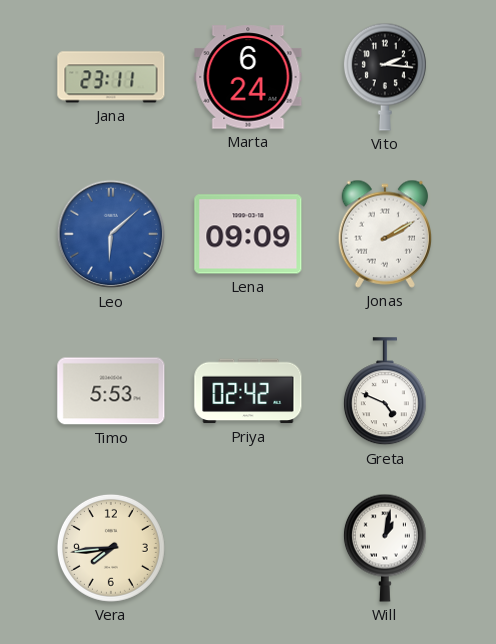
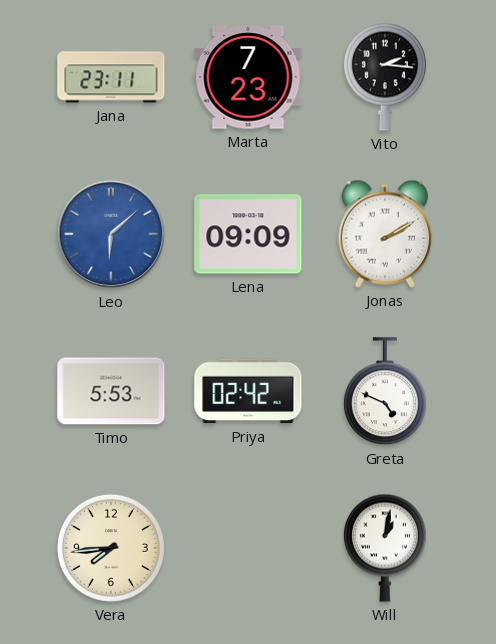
Marta: 6:24 -> 7:23 (248, 77)
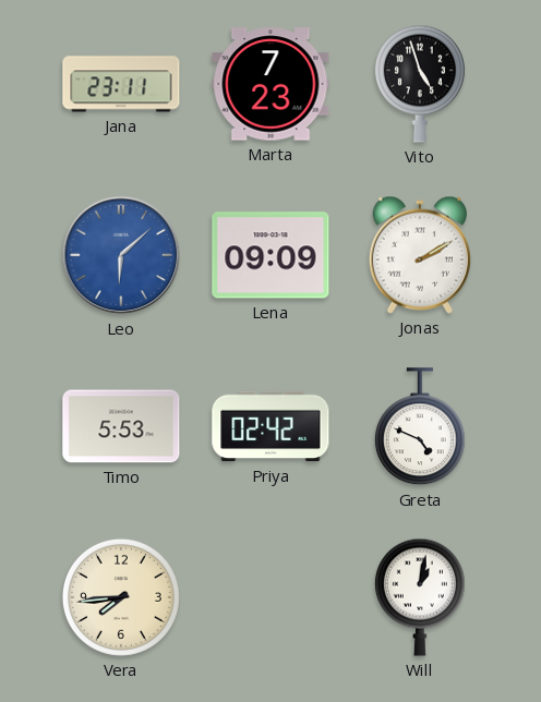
Vito: 2:16 -> 4:57 (420, 84)
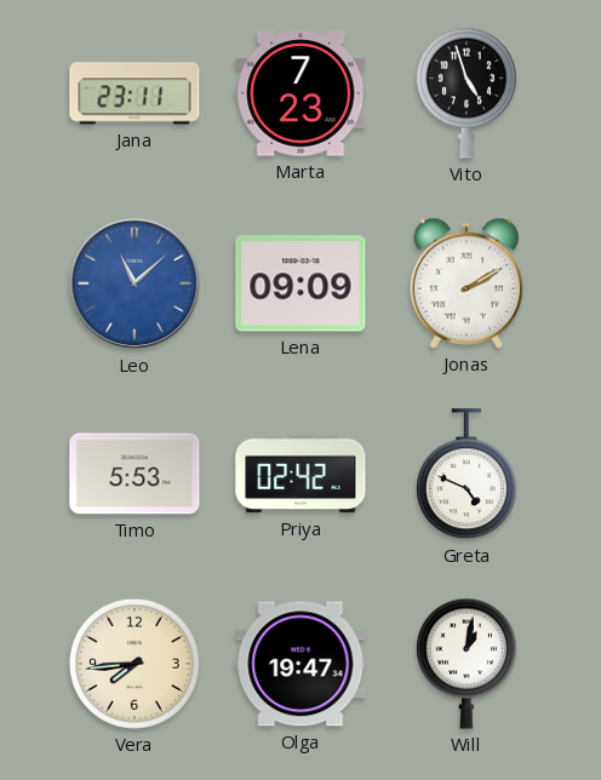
Leo: 6:08 -> 11:08 (134, 283)
Olga: none -> 19:47 (300, 664)
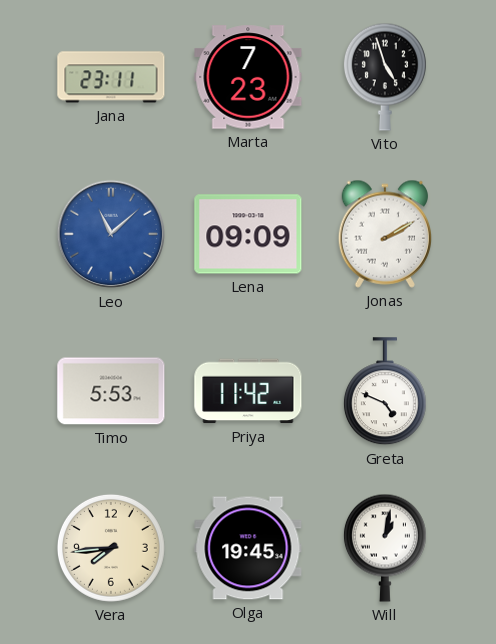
Priya: 02:42 -> 11:42 (248, 391)
Olga: 19:47 -> 19:45 (248, 548)
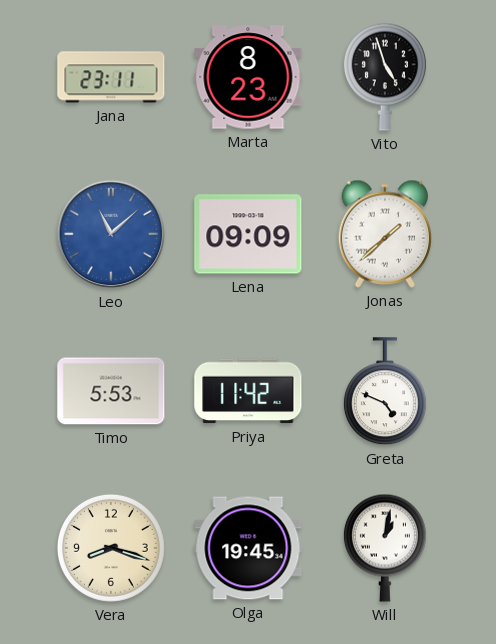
Marta: 7:23 -> 8:23 (248, 77)
Jonas: 2:10 -> 1:38 (384, 234)
Vera: 7:44 -> 8:18 (111, 548)
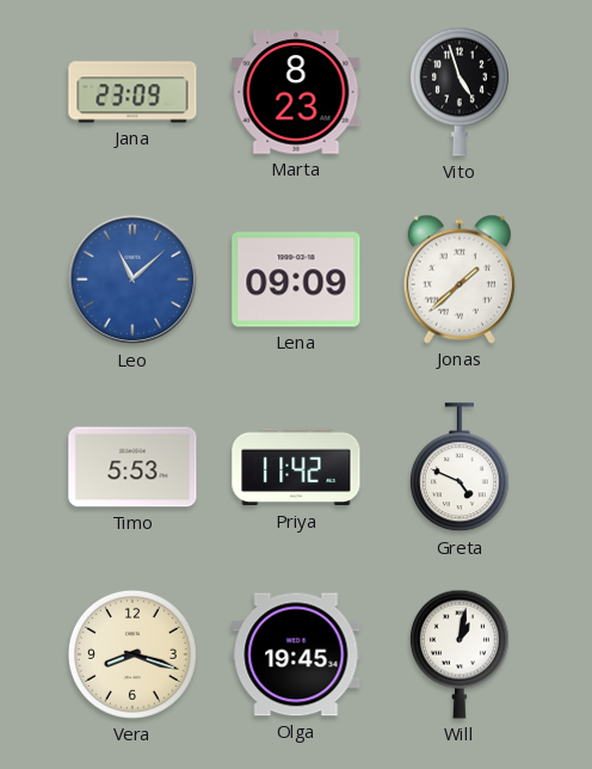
Jana: 23:11 -> 23:09 (132, 92)
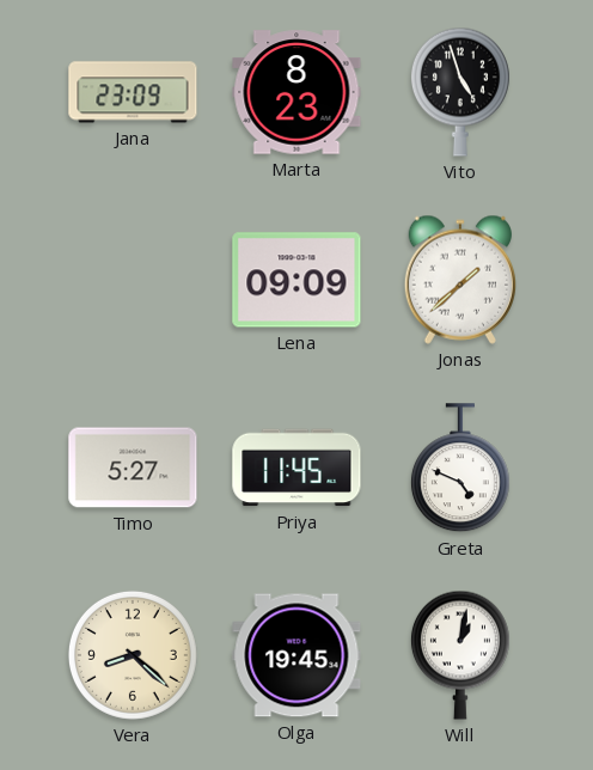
Leo: 11:08 -> none (132, 279)
Timo: 5:53 -> 5:27 (133, 467)
Priya: 11:42 -> 11:45 (296, 467)
Vera: 8:18 -> 8:22 (133, 655)
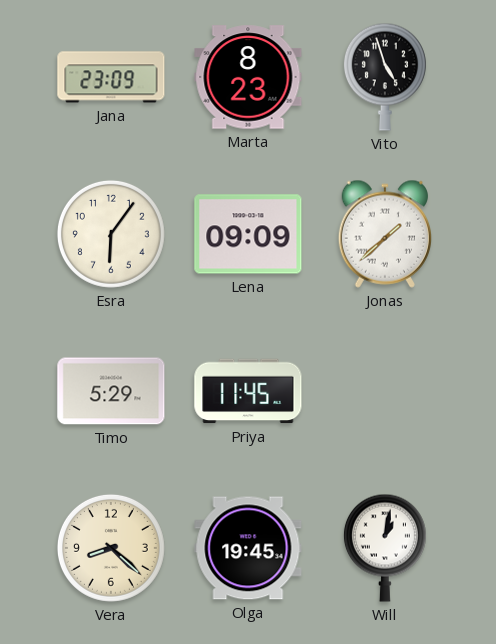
Esra: none -> 6:06 (111, 234)
Timo: 5:27 -> 5:29 (111, 391)
Greta: 4:49 -> none (460, 469)
